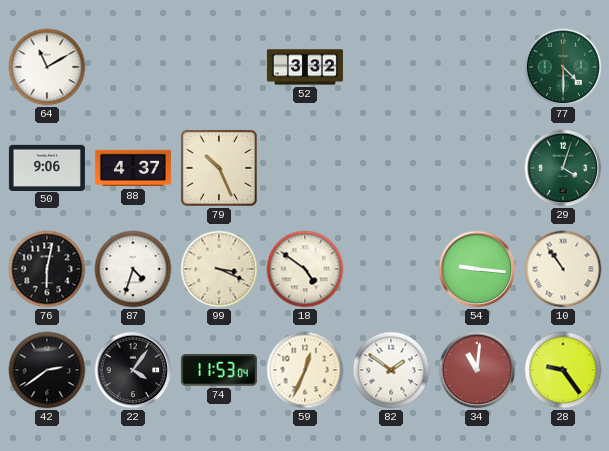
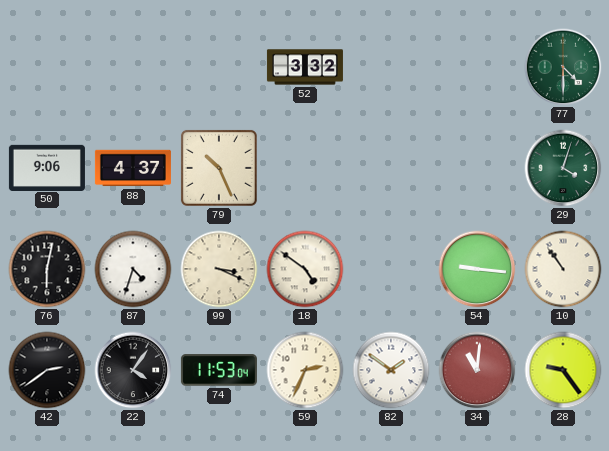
64: 11:10 -> none (47, 67)
59: 12:34 -> 2:34 (305, 370)
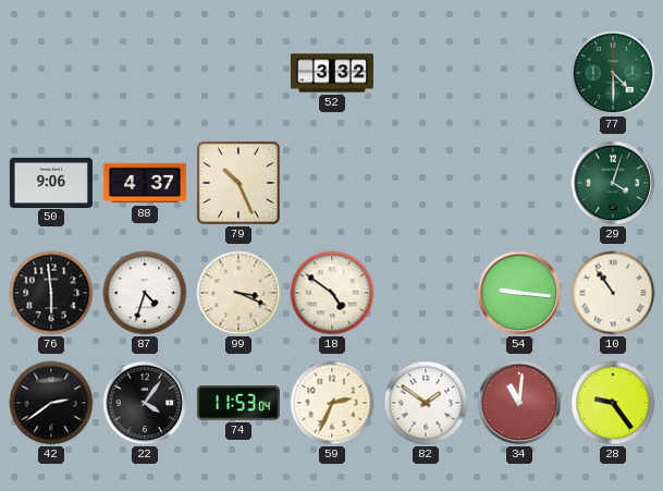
76: 6:02 -> 5:59 (51, 293)
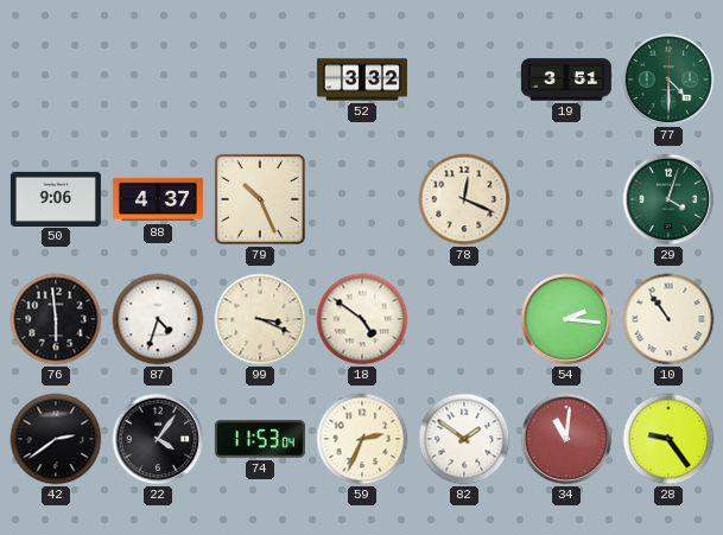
19: none -> 3:51 (566, 79)
78: none -> 12:19 (464, 199)
54: 9:16 -> 2:16 (566, 319)
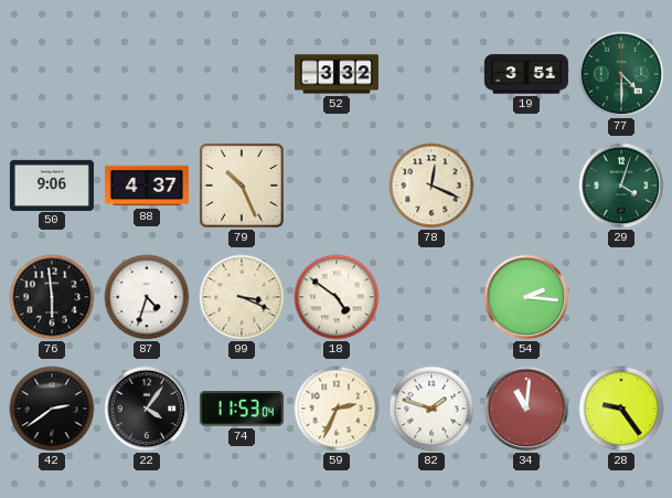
10: 10:54 -> none (668, 319)
82: 1:51 -> 1:48 (431, 409)
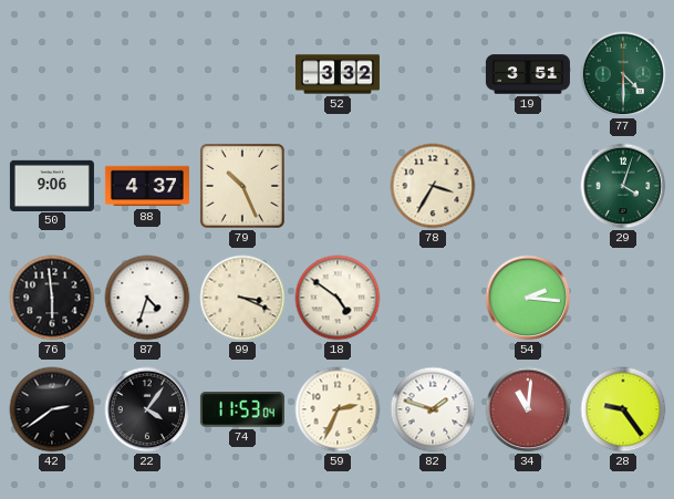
78: 12:19 -> 3:35 (433, 186)
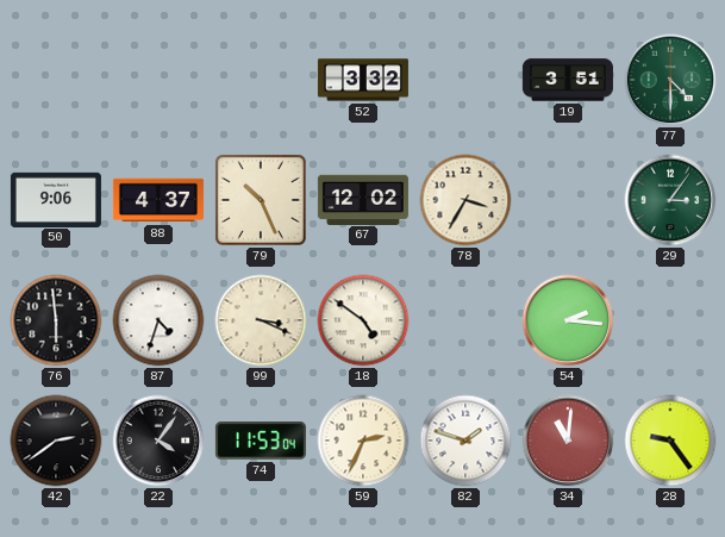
67: none -> 12:02 (363, 199)
29: 4:03 -> 3:06 (670, 200)
